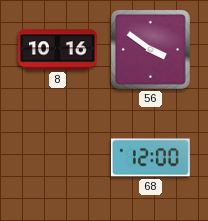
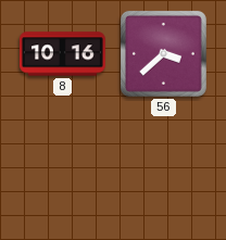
56: 3:51 -> 3:38 (163, 53)
68: 12:00 -> none (150, 158)
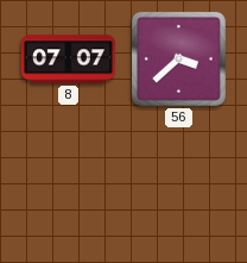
8: 10:16 -> 07:07 (68, 60)
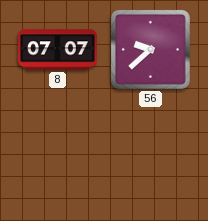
56: 3:38 -> 9:38 (150, 49)
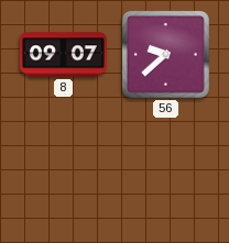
8: 07:07 -> 09:07 (63, 55)
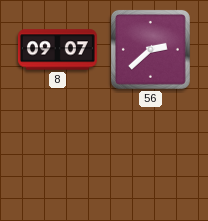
56: 9:38 -> 2:38 (150, 49)
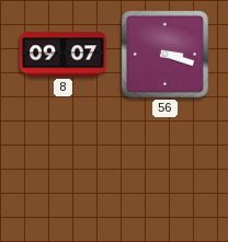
56: 2:38 -> 3:18 (164, 54)
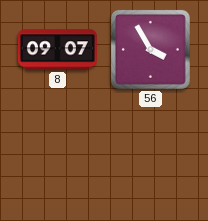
56: 3:18 -> 3:55 (150, 49)
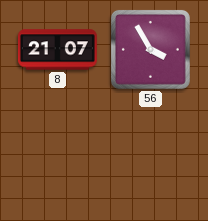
8: 09:07 -> 21:07 (57, 50)
